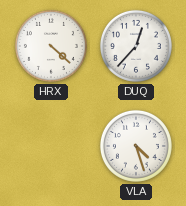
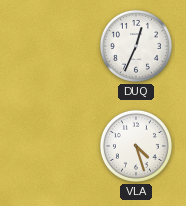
HRX: 4:22 -> none (51, 46)
DUQ: 12:37 -> 12:34 (136, 46)
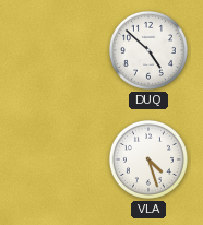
DUQ: 12:34 -> 4:52 (148, 50)
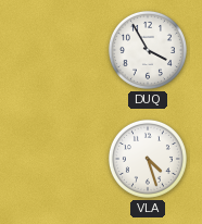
DUQ: 4:52 -> 3:55 (148, 50)
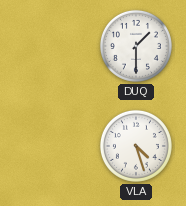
DUQ: 3:55 -> 1:30 (136, 46)
